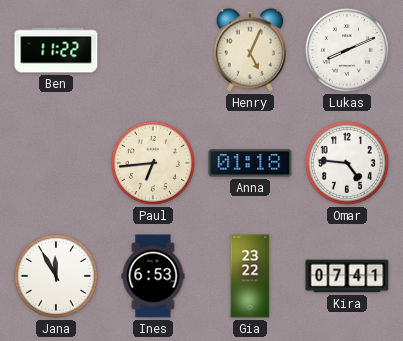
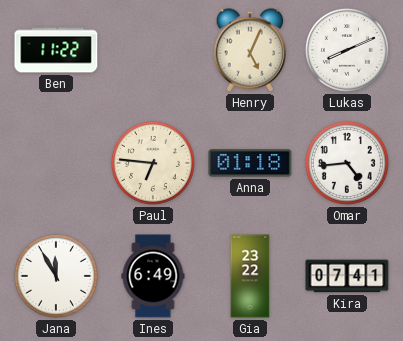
Paul: 6:44 -> 6:46 (153, 163)
Omar: 4:46 -> 4:44 (347, 163)
Ines: 6:53 -> 6:49 (153, 276)
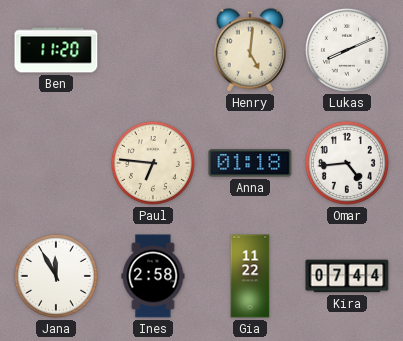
Ben: 11:22 -> 11:20 (56, 50)
Henry: 5:04 -> 5:01 (250, 50)
Ines: 6:49 -> 2:58 (153, 276)
Gia: 23:22 -> 11:22 (250, 276)
Kira: 07:41 -> 07:44 (347, 276)
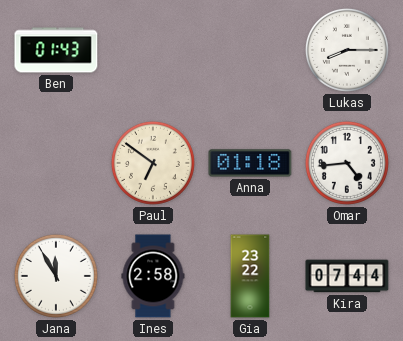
Ben: 11:20 -> 01:43 (56, 50)
Henry: 5:01 -> none (250, 50)
Lukas: 8:11 -> 8:15 (347, 50)
Paul: 6:46 -> 6:51 (153, 163)
Gia: 11:22 -> 23:22 (250, 276)
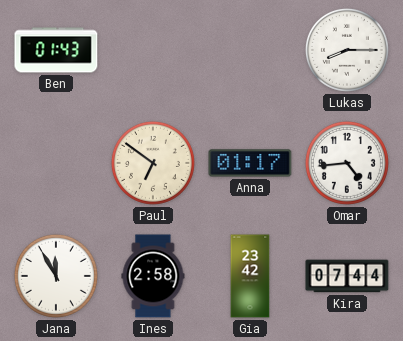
Anna: 01:18 -> 01:17 (250, 163)
Gia: 23:22 -> 23:42 (250, 276)
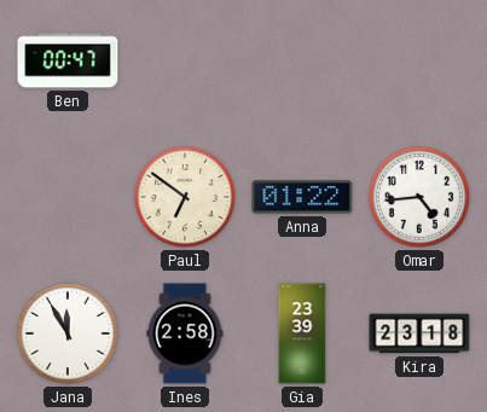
Ben: 01:43 -> 00:47 (68, 60)
Lukas: 8:15 -> none (347, 50)
Anna: 01:17 -> 01:22 (302, 197)
Gia: 23:42 -> 23:39 (302, 333)
Kira: 07:44 -> 23:18 (419, 333)
